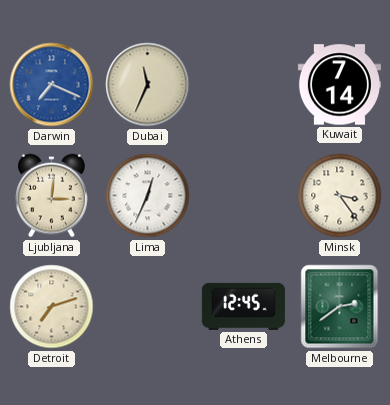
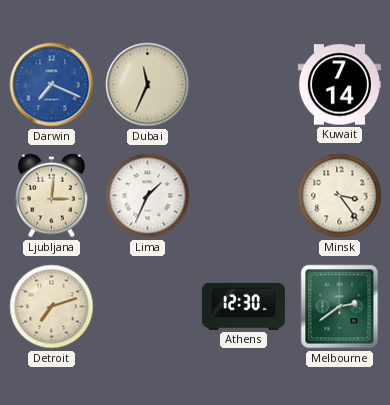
Lima: 12:34 -> 1:34 (148, 196)
Athens: 12:45 -> 12:30 (243, 306)
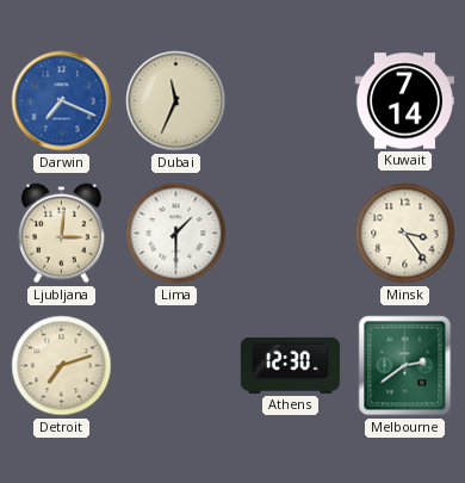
Lima: 1:34 -> 1:30 (176, 234)
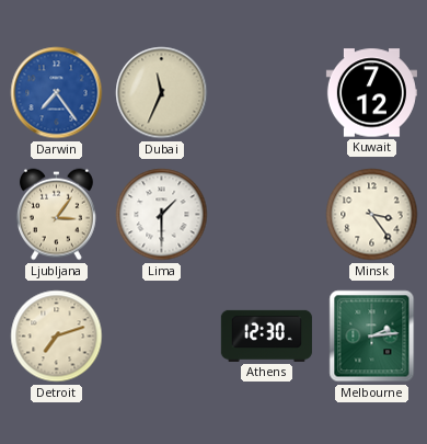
Darwin: 7:19 -> 7:24 (57, 93)
Kuwait: 7:14 -> 7:12 (371, 93)
Ljubljana: 3:01 -> 3:06 (56, 215)
Melbourne: 2:39 -> 2:14 (372, 337)
